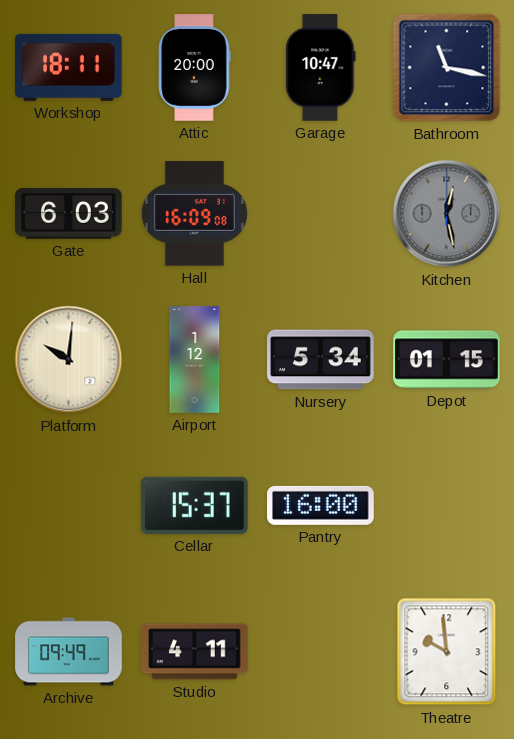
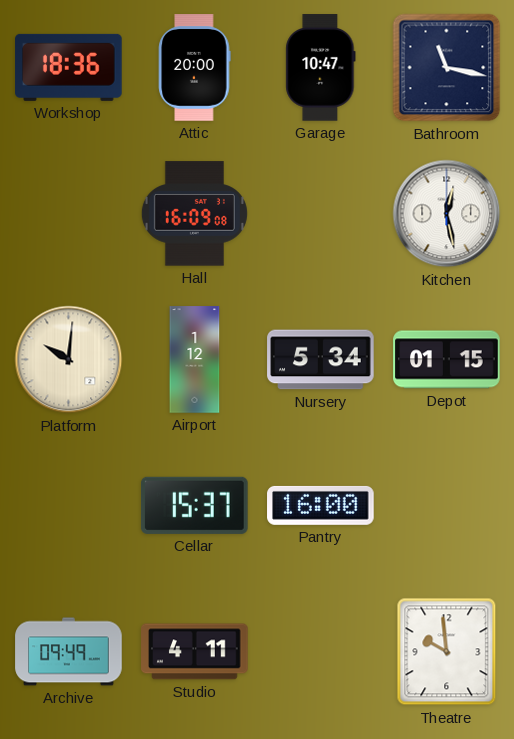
Workshop: 18:11 -> 18:36 (69, 67)
Gate: 6:03 -> none (69, 214)
Kitchen dial: grey -> white (447, 214)
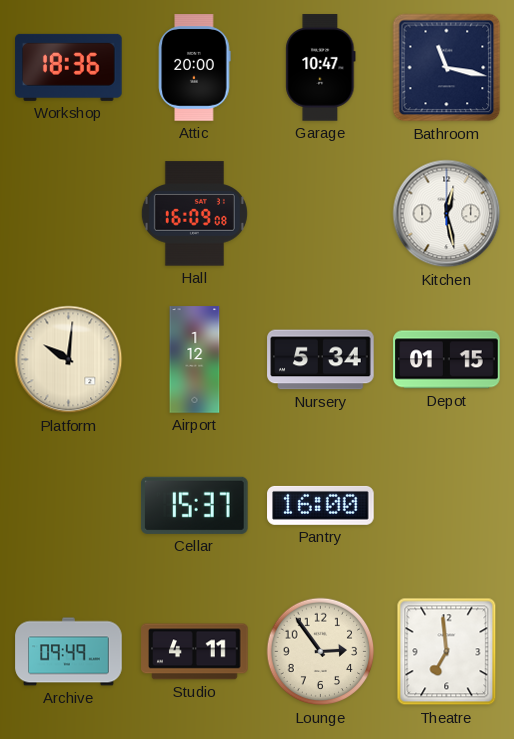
Lounge: none -> 2:54 (321, 652)
Theatre: 9:59 -> 6:59 (447, 652)
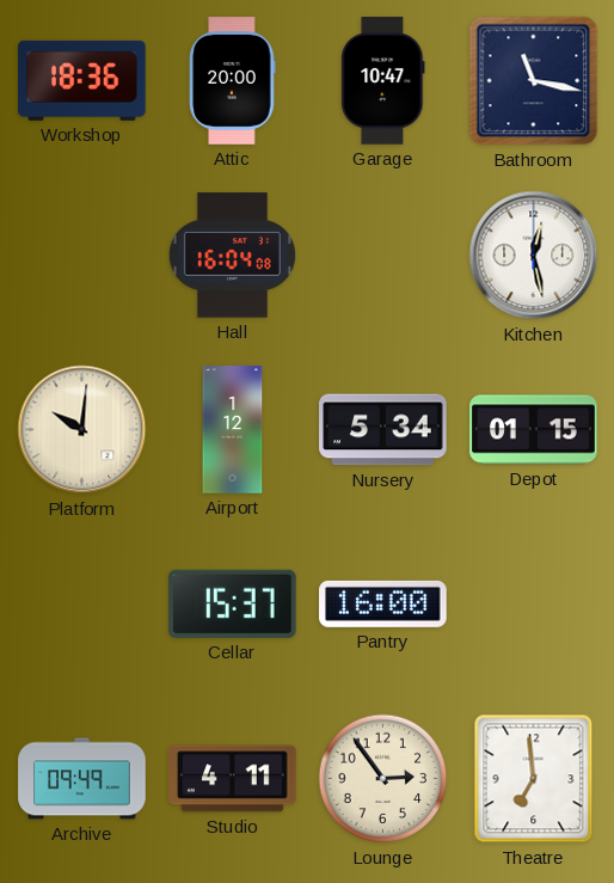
Hall: 16:09 -> 16:04 (232, 256)
